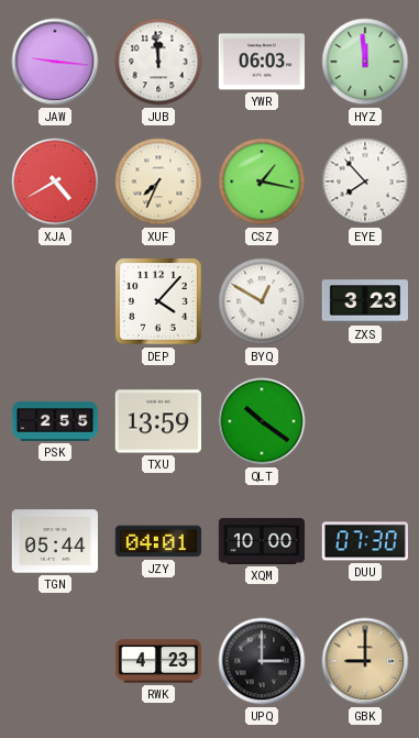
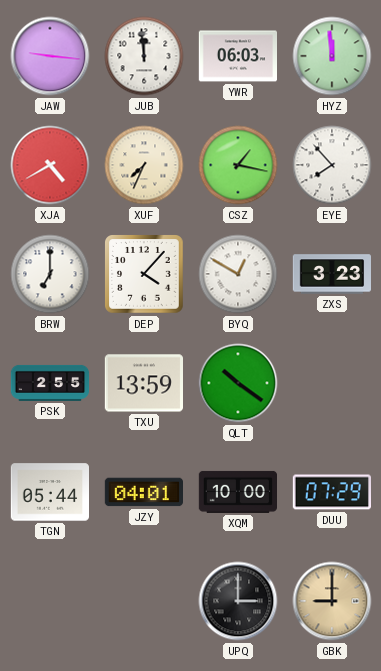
BRW: none -> 7:00 (50, 274)
DUU: 07:30 -> 07:29 (331, 492)
RWK: 4:23 -> none (158, 661)
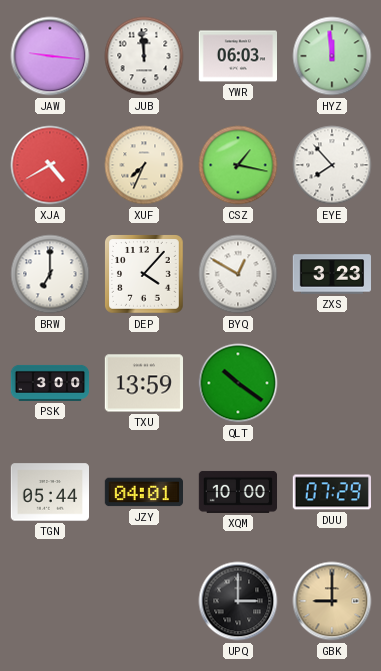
PSK: 2:55 -> 3:00 (50, 383)
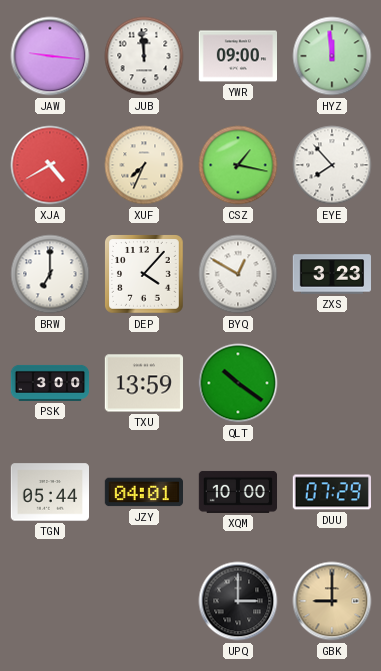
YWR: 06:03 -> 09:00 (237, 56)
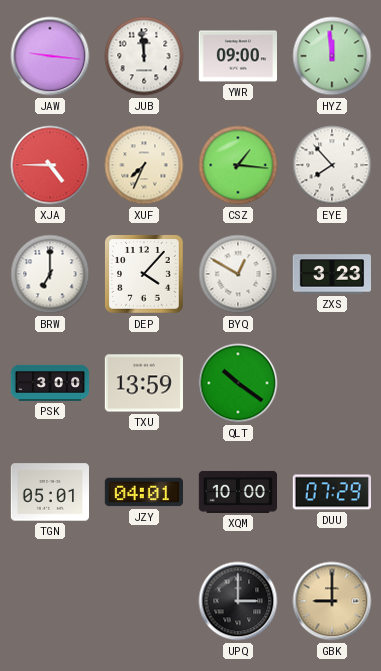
XJA: 4:40 -> 4:45 (50, 165)
CSZ: 1:17 -> 1:16 (238, 165)
TGN: 05:44 -> 05:01 (49, 492)
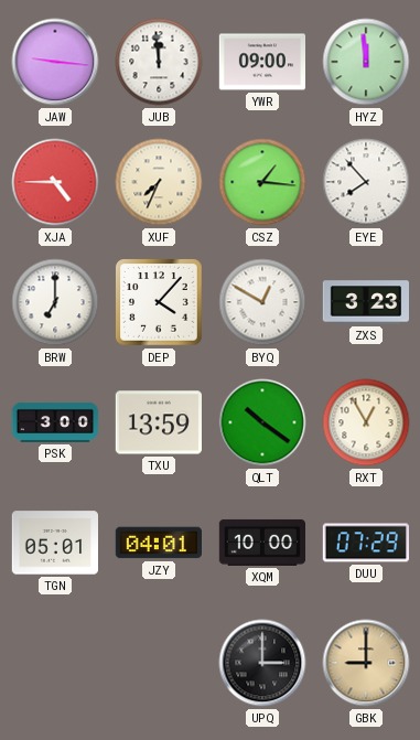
RXT: none -> 12:55 (366, 422)
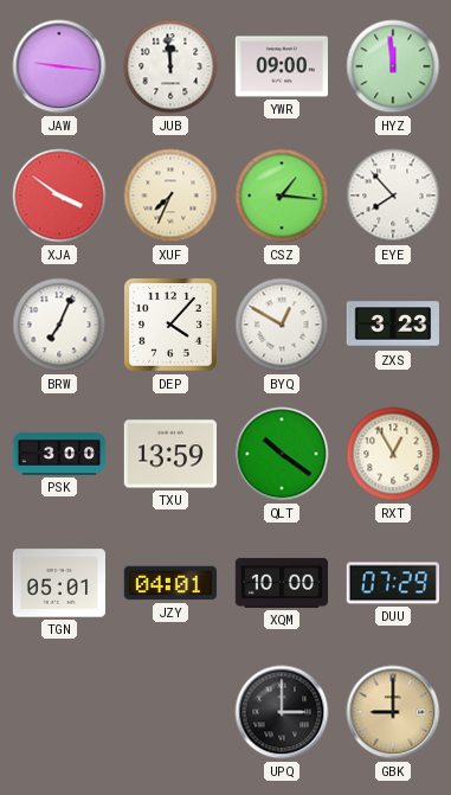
XJA: 4:45 -> 3:51 (59, 195)
BRW: 7:00 -> 7:04 (59, 325)
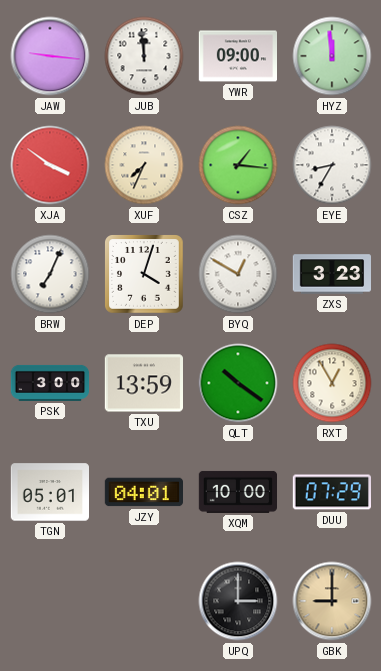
EYE: 7:53 -> 8:35 (332, 165)
DEP: 4:07 -> 4:03 (145, 275)
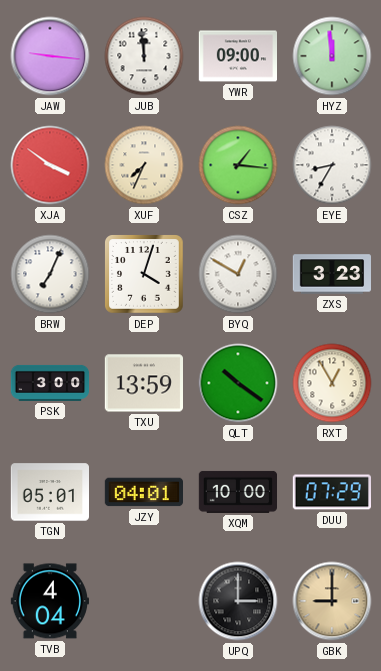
TVB: none -> 4:04 (49, 601)
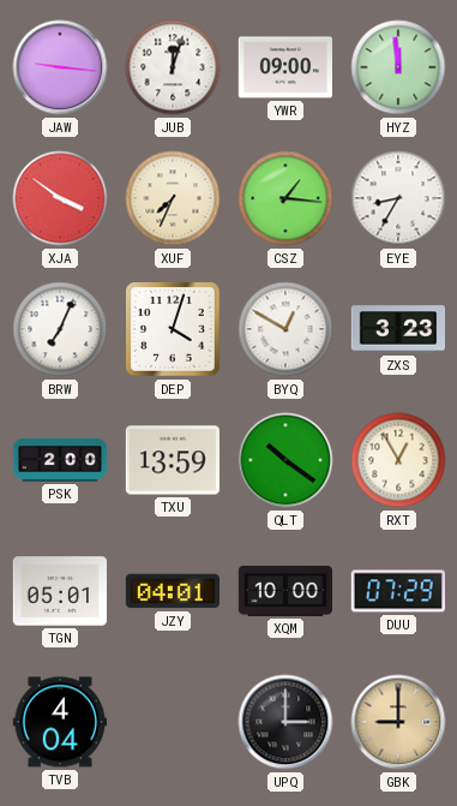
JUB: 11:59 -> 12:03 (173, 67)
PSK: 3:00 -> 2:00 (60, 460)
